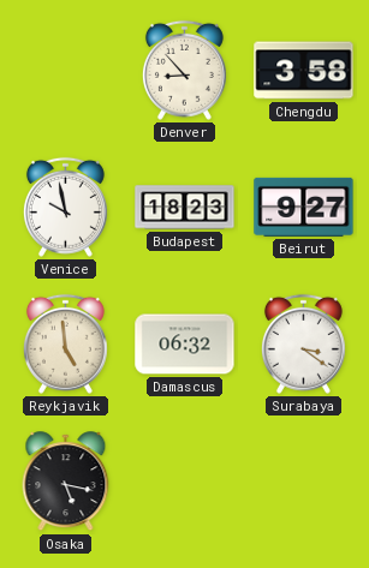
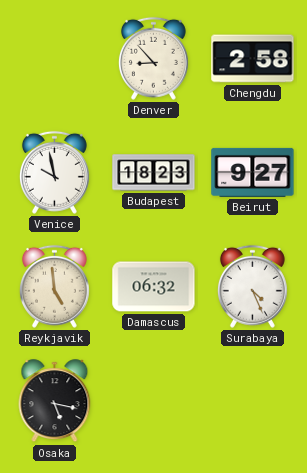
Chengdu: 3:58 -> 2:58 (253, 59)
Surabaya: 3:21 -> 4:26 (252, 286)
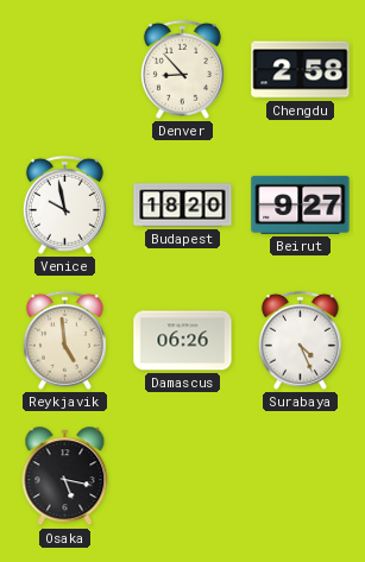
Budapest: 18:23 -> 18:20 (183, 206)
Damascus: 06:32 -> 06:26 (183, 341)
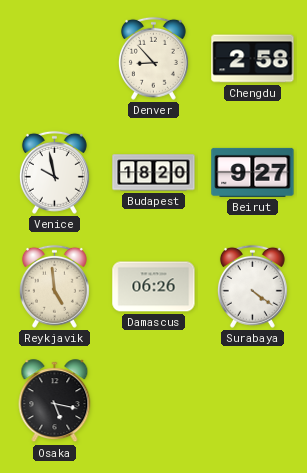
Surabaya: 4:26 -> 4:21 (252, 286)
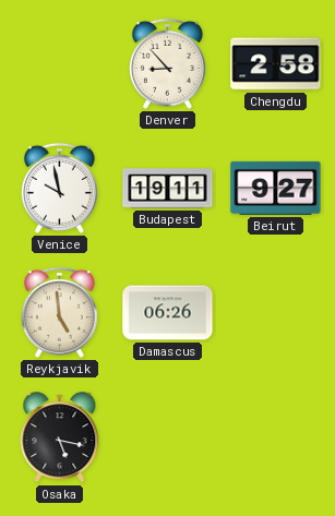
Budapest: 18:20 -> 19:11 (168, 189)
Surabaya: 4:21 -> none (252, 286)
